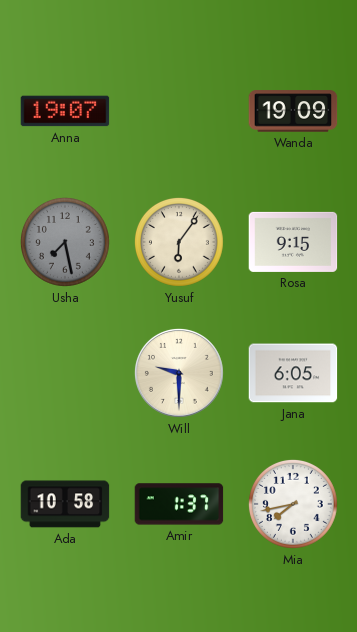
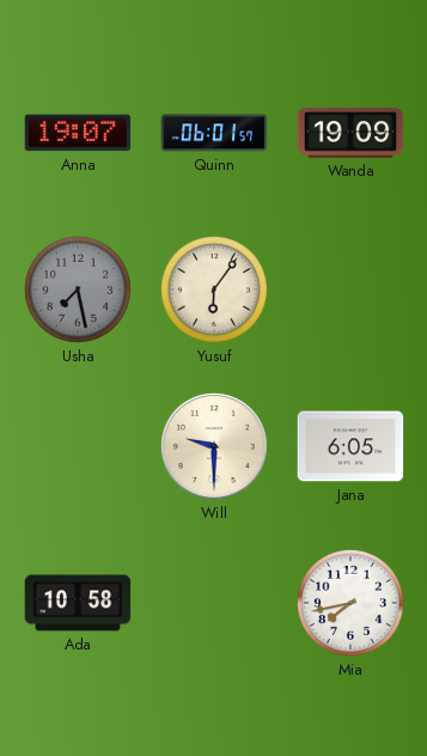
Quinn: none -> 06:01 (214, 133)
Rosa: 9:15 -> none (293, 242)
Amir: 1:37 -> none (179, 504)
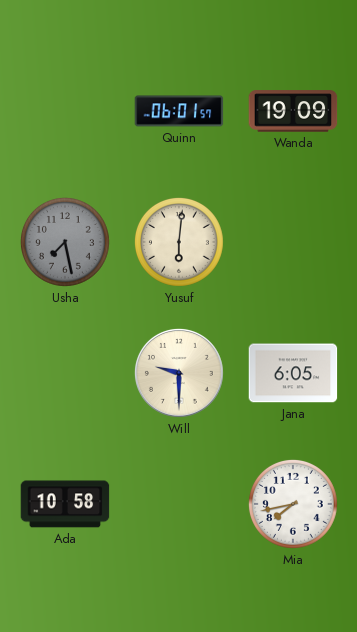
Anna: 19:07 -> none (78, 133)
Yusuf: 6:06 -> 6:01 (179, 242)
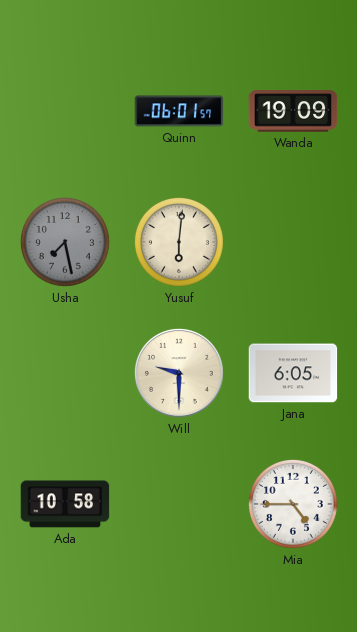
Mia: 7:43 -> 4:45 (293, 504)
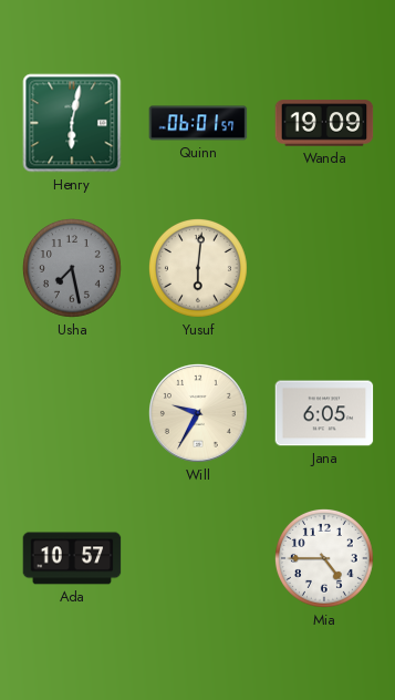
Henry: none -> 6:02 (72, 123)
Will: 9:30 -> 9:35 (198, 413)
Ada: 10:58 -> 10:57 (72, 558)
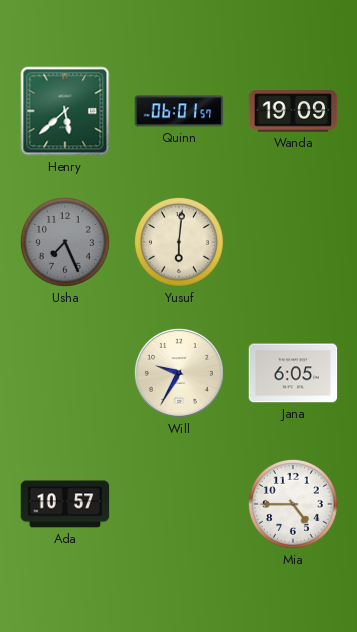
Henry: 6:02 -> 5:38 (65, 111)
Usha: 7:28 -> 7:26 (65, 242)
